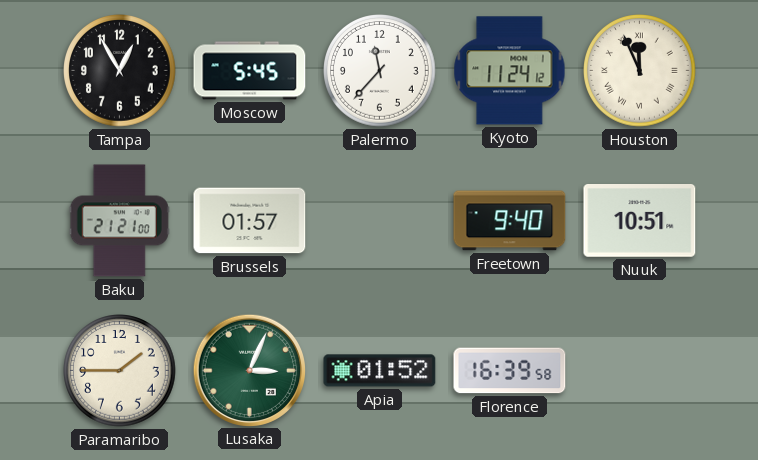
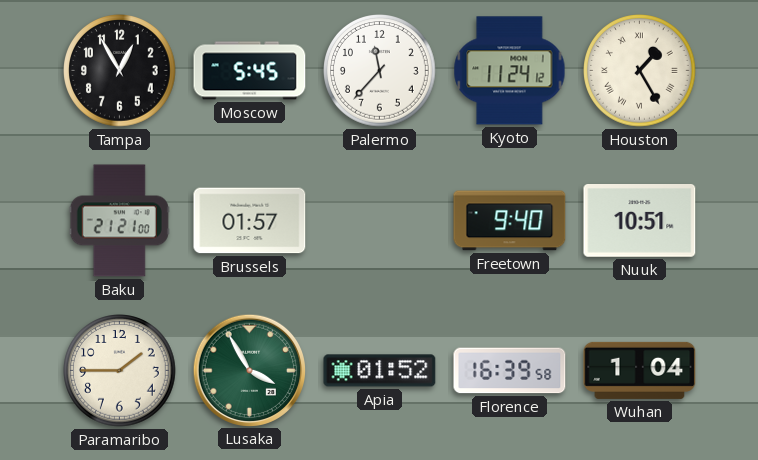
Houston: 11:56 -> 1:25 (640, 71)
Lusaka: 3:04 -> 3:55 (249, 370)
Wuhan: none -> 1:04 (640, 370)
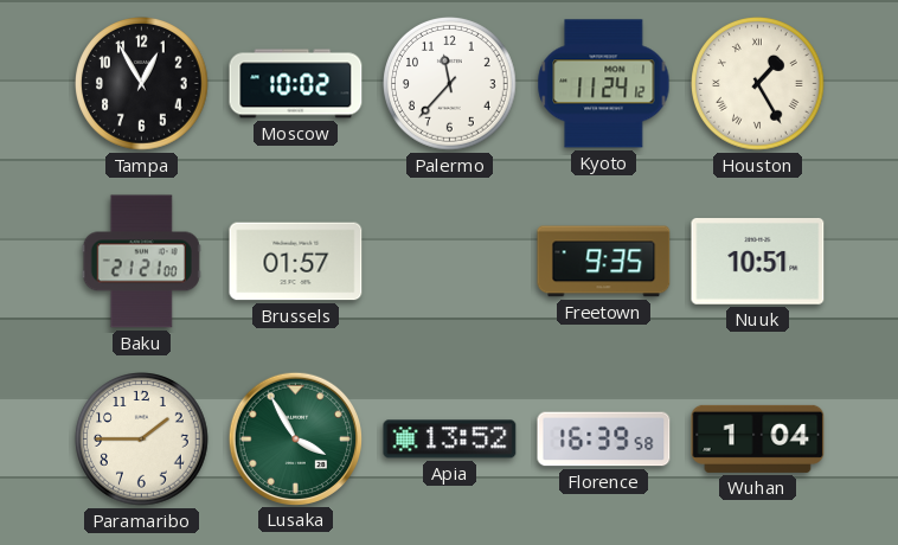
Moscow: 5:45 -> 10:02 (296, 84)
Freetown: 9:40 -> 9:35 (604, 262)
Apia: 01:52 -> 13:52 (450, 440)
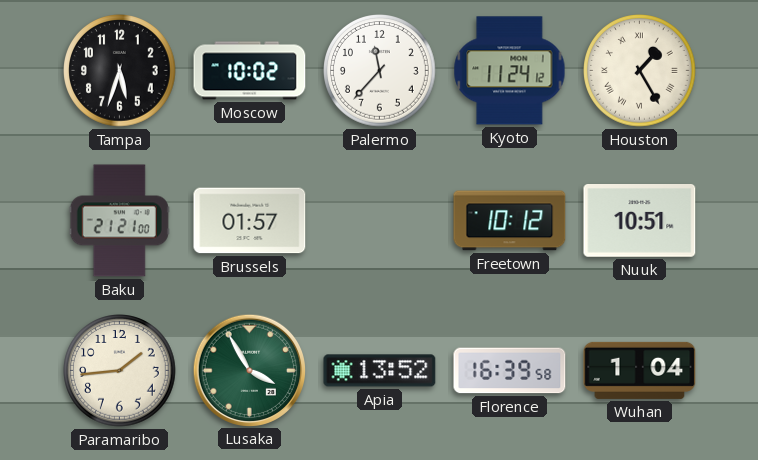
Tampa: 12:55 -> 5:33 (120, 71)
Freetown: 9:35 -> 10:12 (510, 221)
Paramaribo: 1:45 -> 1:44 (120, 371)
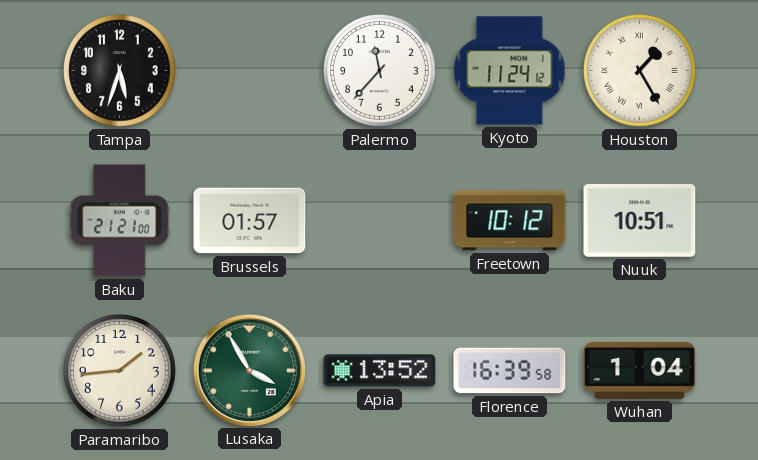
Moscow: 10:02 -> none (250, 71)
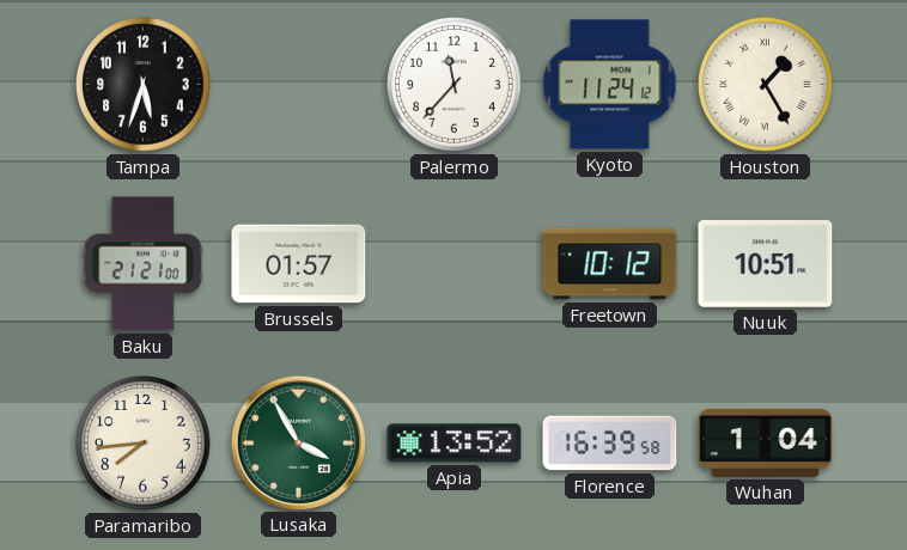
Paramaribo: 1:44 -> 7:44 (144, 444)
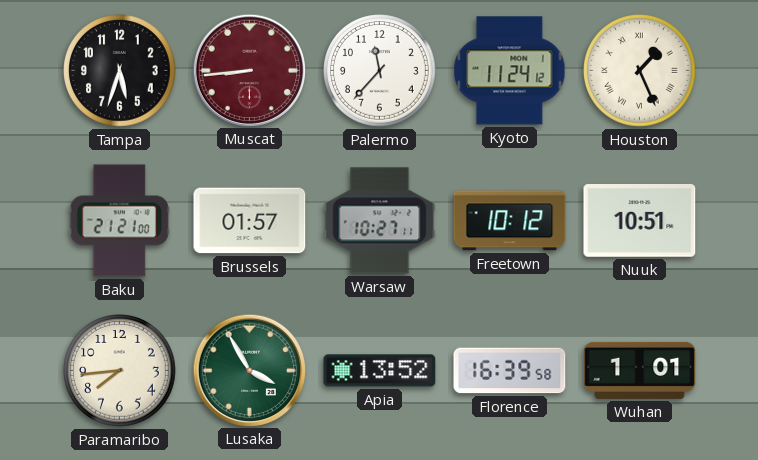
Muscat: none -> 8:44 (249, 70)
Houston: 1:25 -> 1:26 (640, 71)
Warsaw: none -> 10:27 (380, 221)
Wuhan: 1:04 -> 1:01 (640, 370)
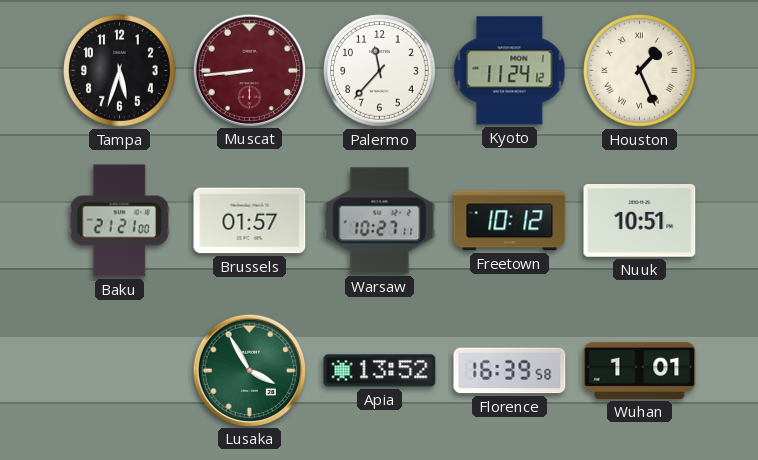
Paramaribo: 7:44 -> none (120, 371)
